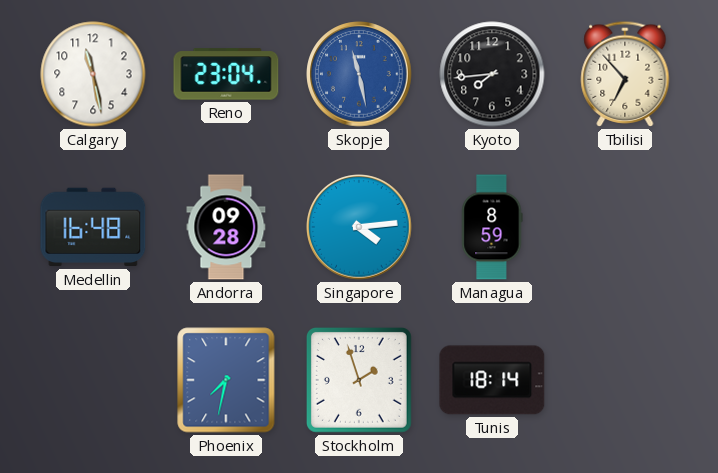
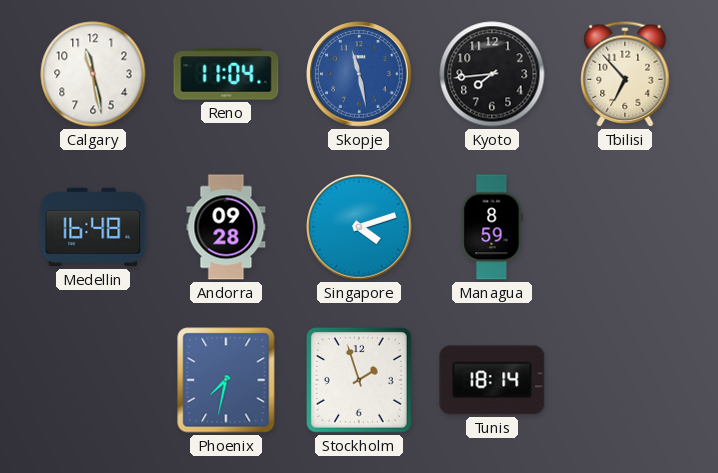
Reno: 23:04 -> 11:04 (226, 74)
Singapore: 4:14 -> 4:12 (359, 227)
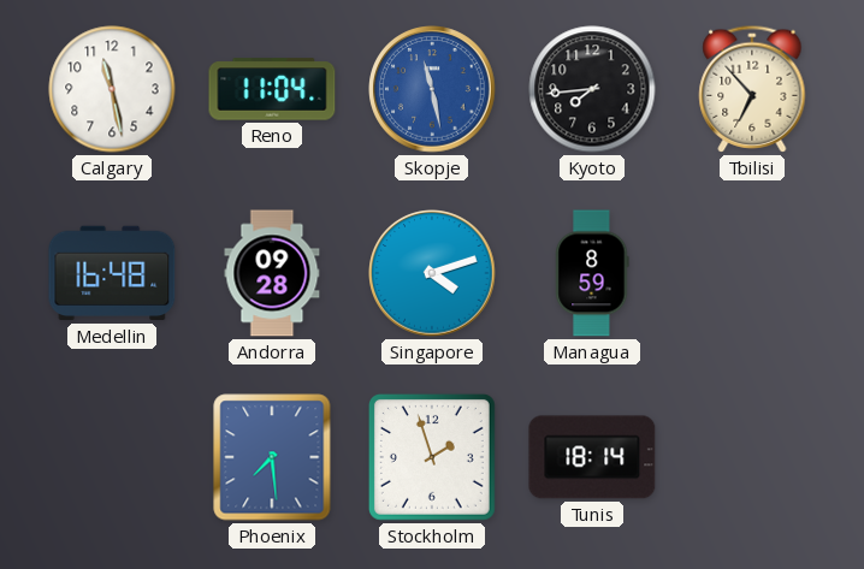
Phoenix: 7:32 -> 7:29 (272, 457)
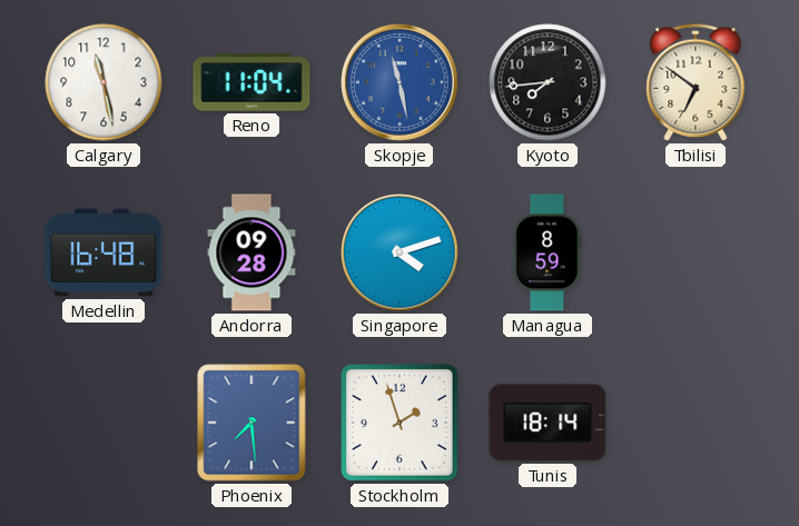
Tbilisi: 6:53 -> 6:51 (696, 82)
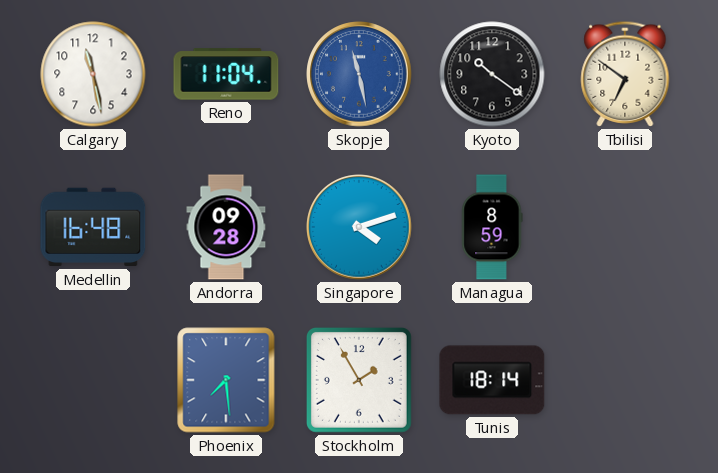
Kyoto: 7:44 -> 10:21 (492, 74)
Stockholm: 1:57 -> 1:55 (359, 380)
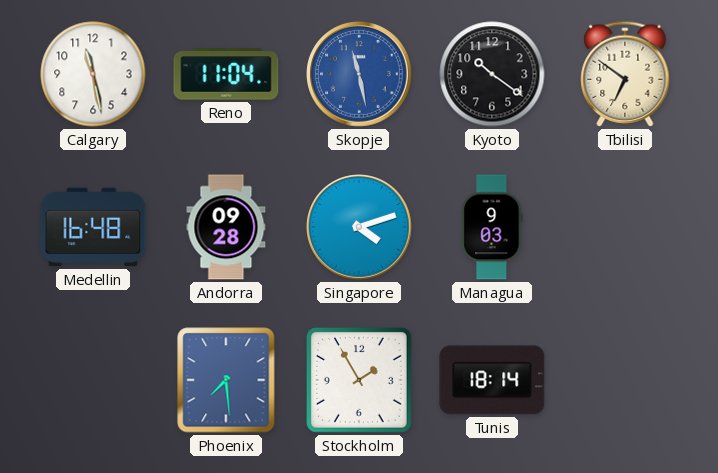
Managua: 8:59 -> 9:03 (492, 227)
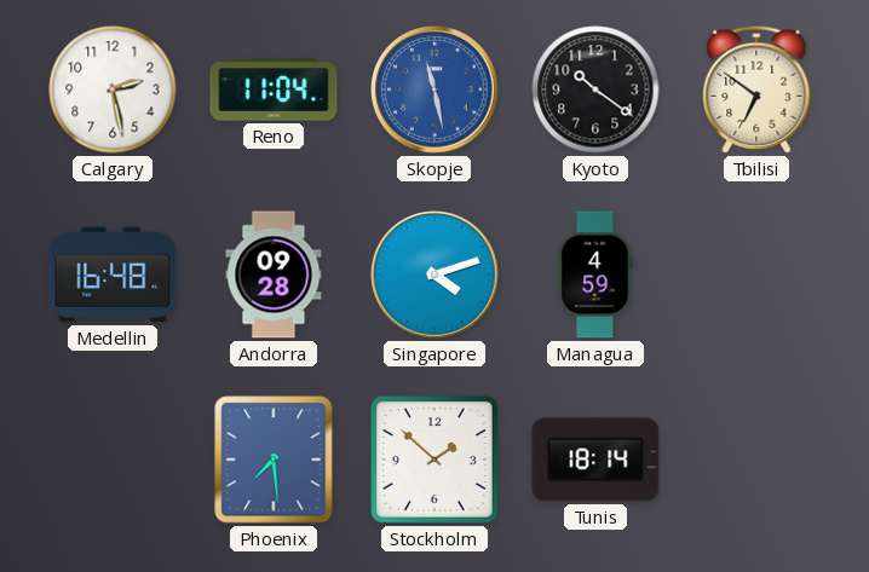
Calgary: 11:28 -> 2:28 (113, 89)
Managua: 9:03 -> 4:59 (595, 275)
Stockholm: 1:55 -> 1:52 (434, 460)
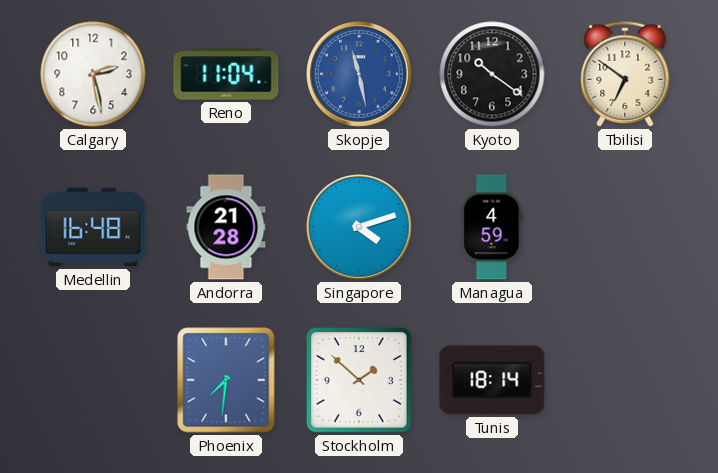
Andorra: 09:28 -> 21:28 (226, 227)
Phoenix: 7:29 -> 7:31 (226, 380)
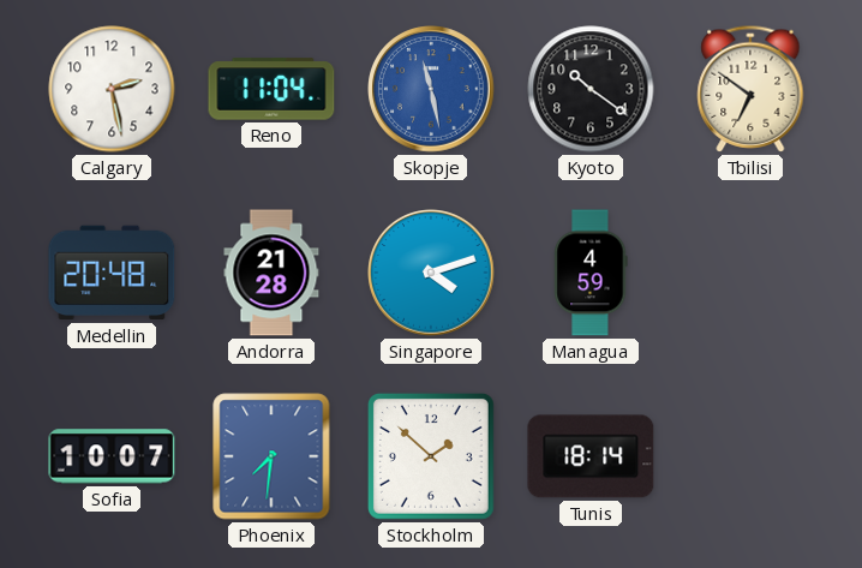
Medellin: 16:48 -> 20:48 (112, 273)
Sofia: none -> 10:07 (112, 456)
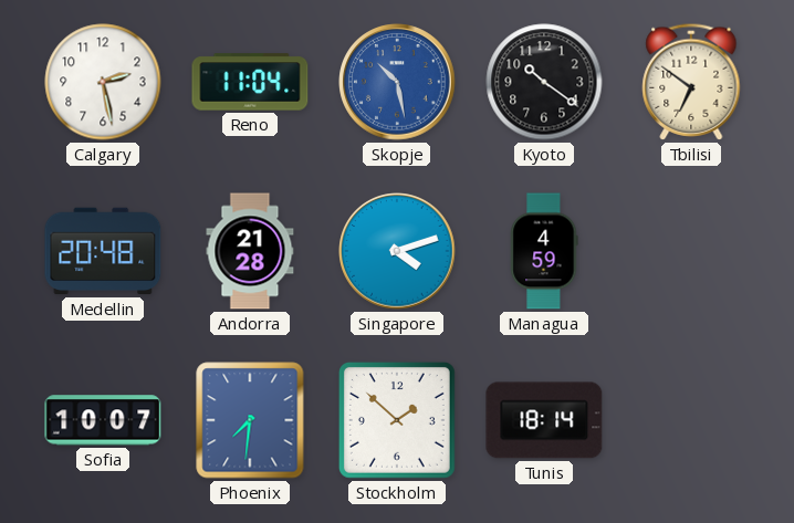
Skopje: 11:28 -> 10:28 (397, 82)
